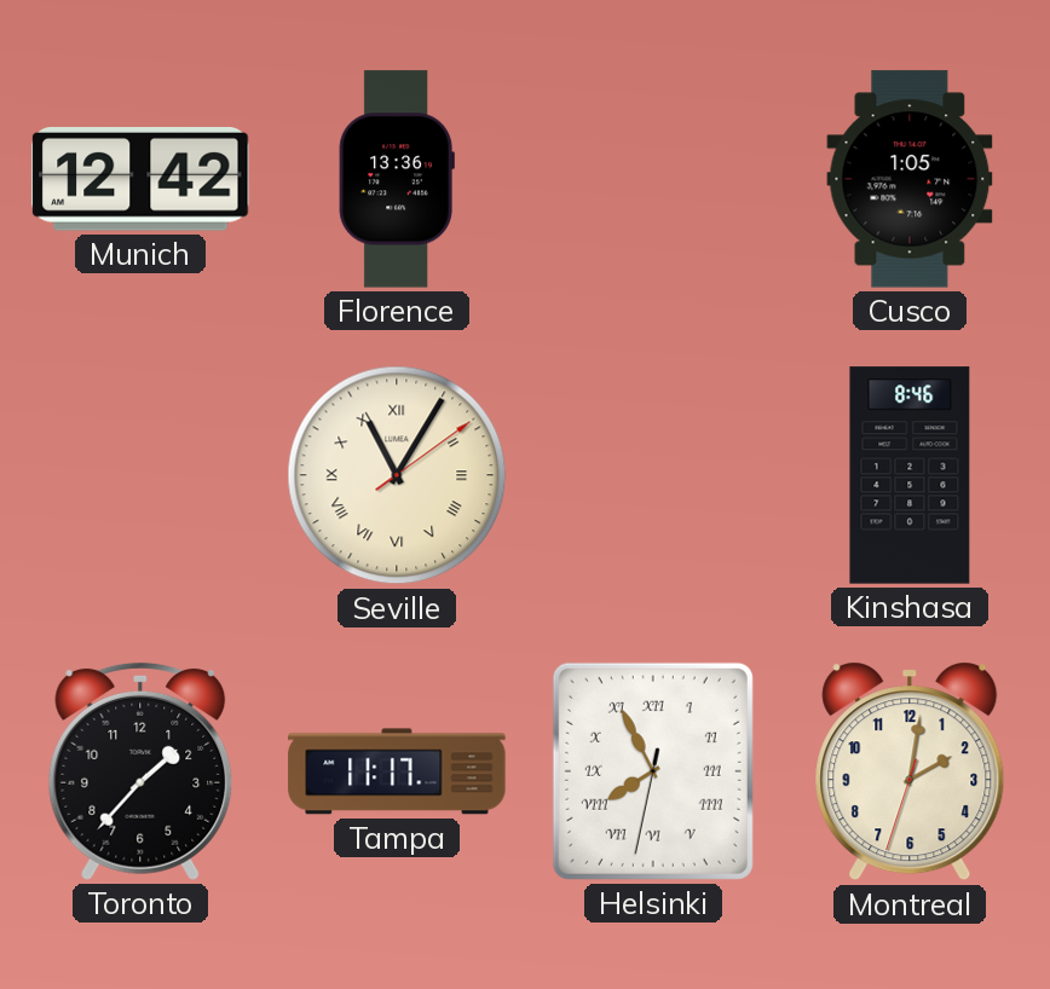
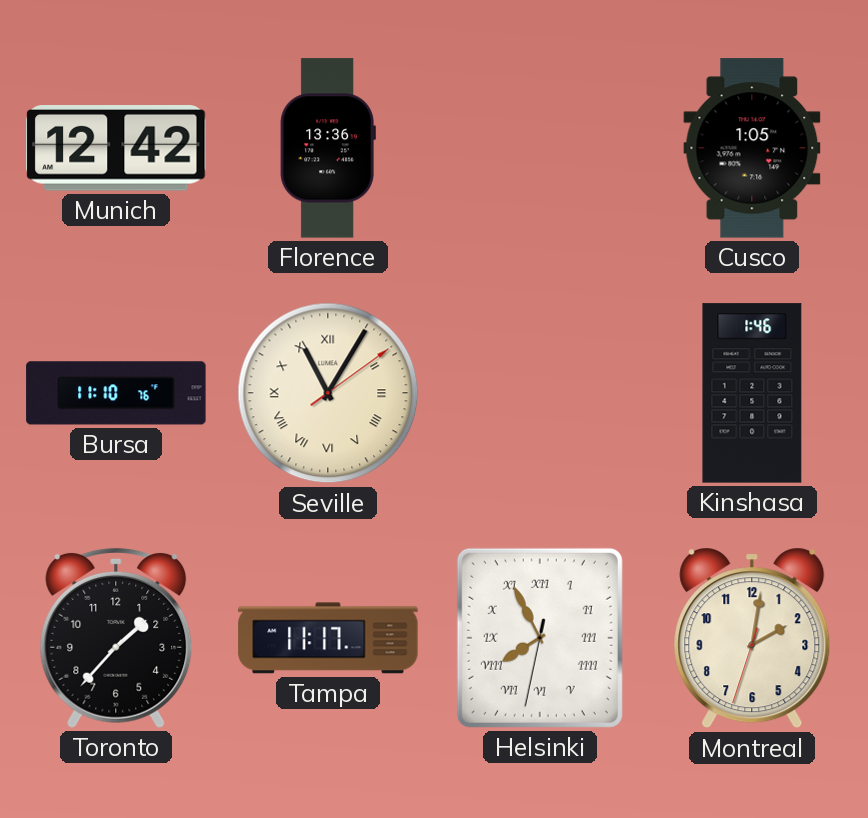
Bursa: none -> 11:10 (116, 393)
Kinshasa: 8:46 -> 1:46 (752, 393)
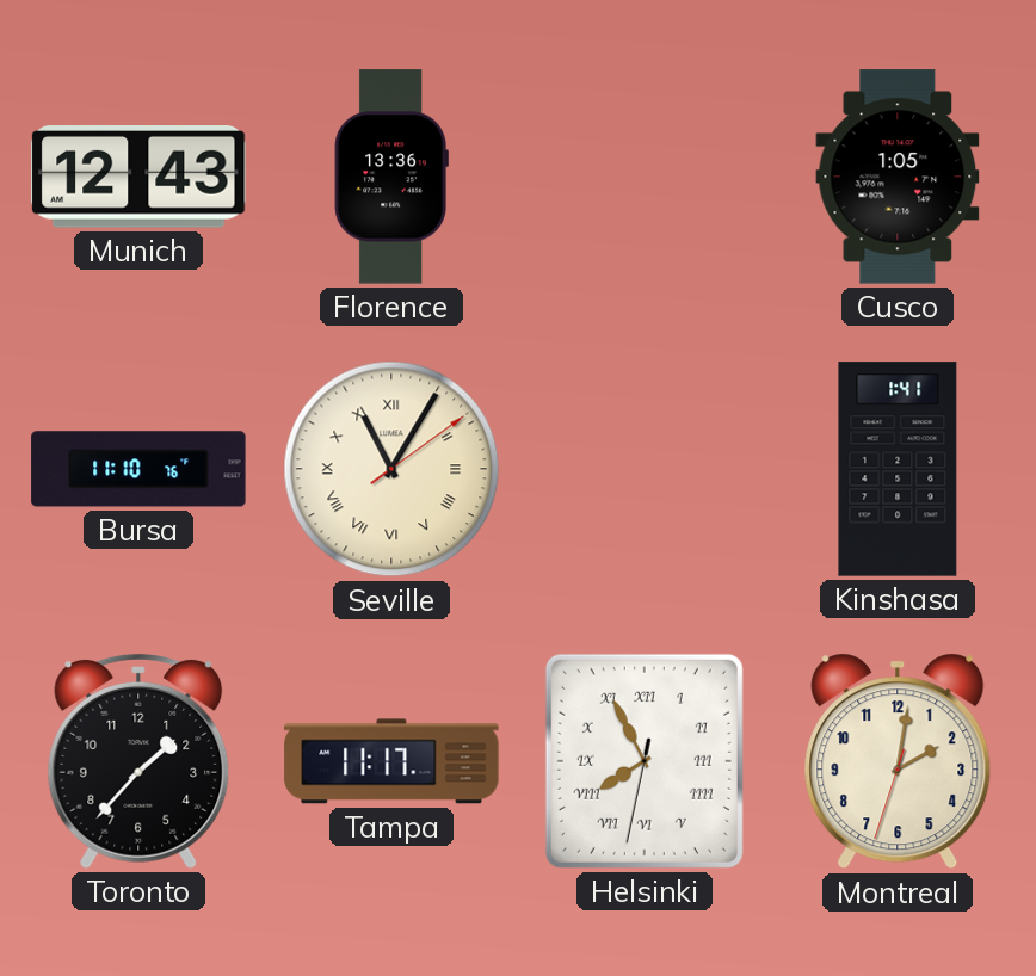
Munich: 12:42 -> 12:43 (138, 178)
Kinshasa: 1:46 -> 1:41 (898, 469)
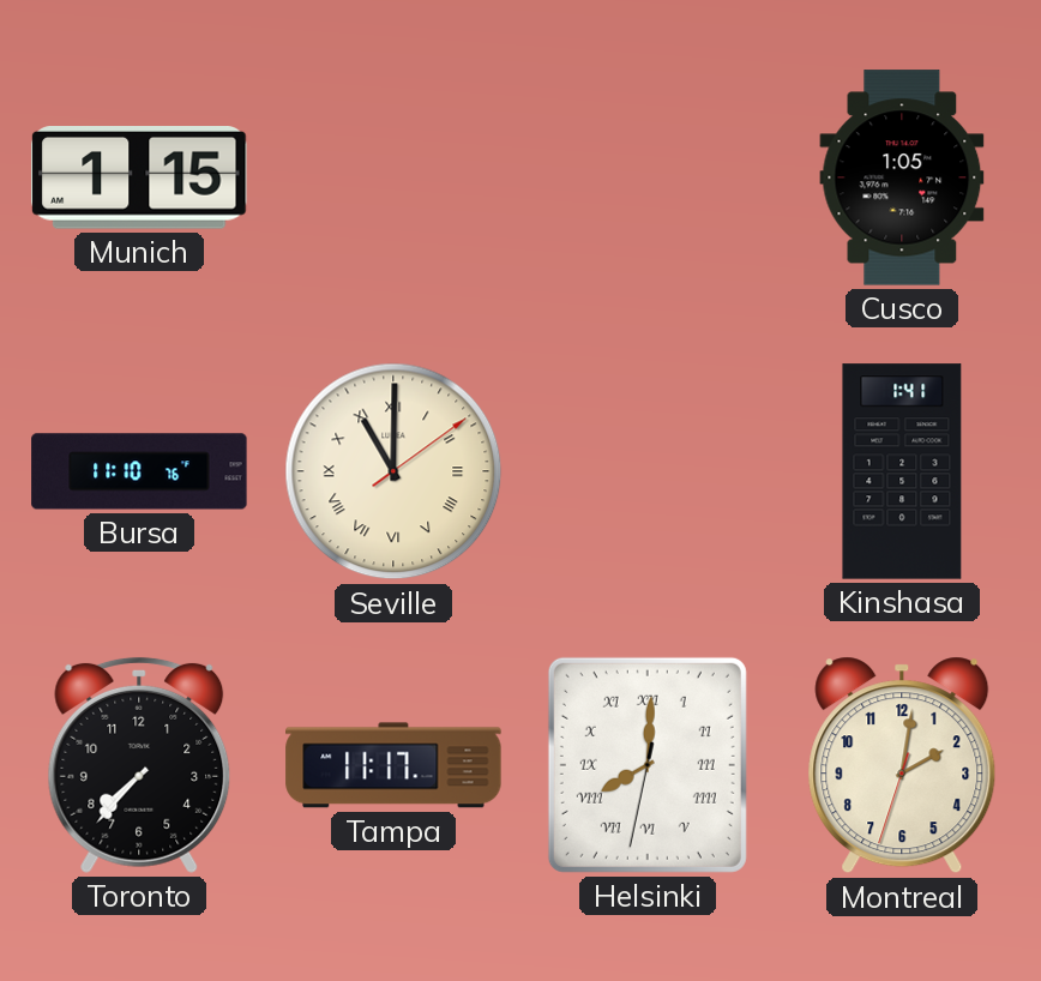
Munich: 12:43 -> 1:15 (139, 179)
Florence: 13:36 -> none (391, 177)
Seville: 11:05 -> 11:00 (393, 471)
Toronto: 1:37 -> 7:37 (139, 765)
Helsinki: 7:55 -> 8:00 (648, 765)
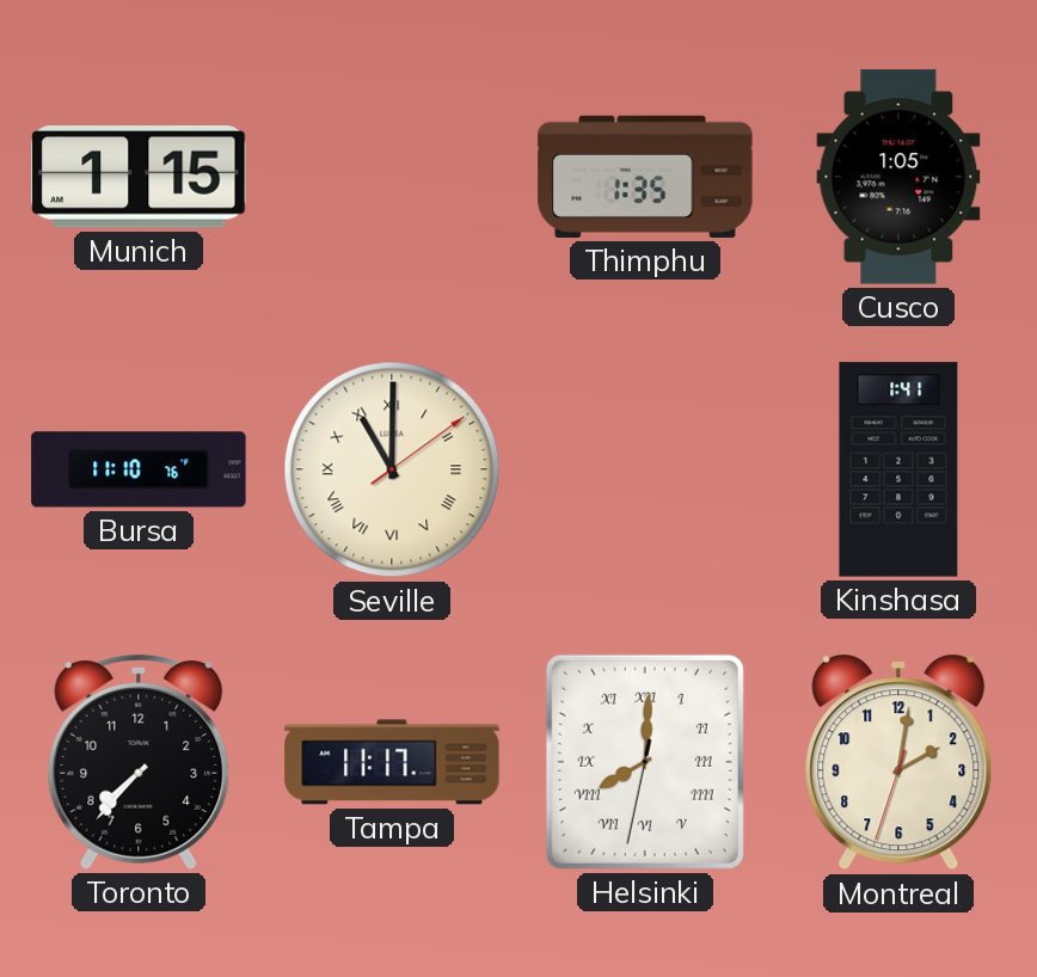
Thimphu: none -> 1:35 (645, 177)
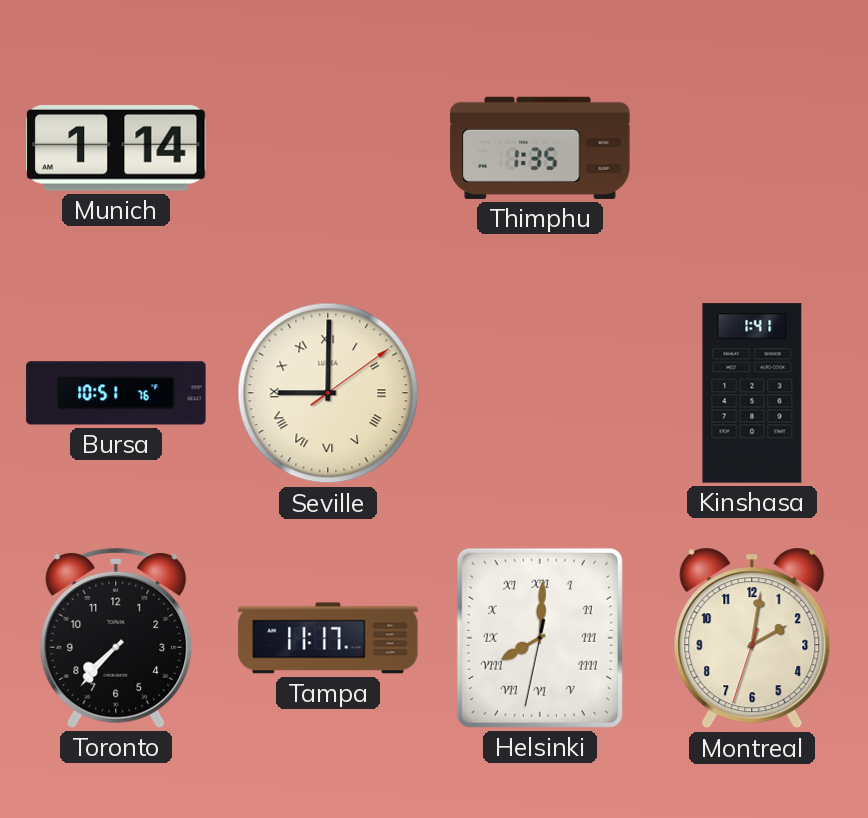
Munich: 1:15 -> 1:14 (116, 149)
Cusco: 1:05 -> none (898, 177)
Bursa: 11:10 -> 10:51 (116, 393)
Seville: 11:00 -> 9:00 (328, 393)
